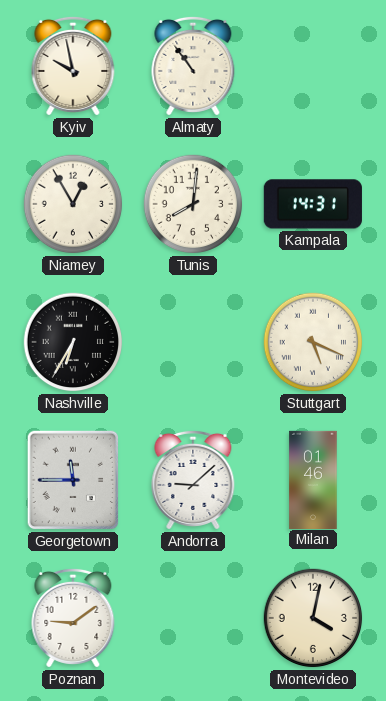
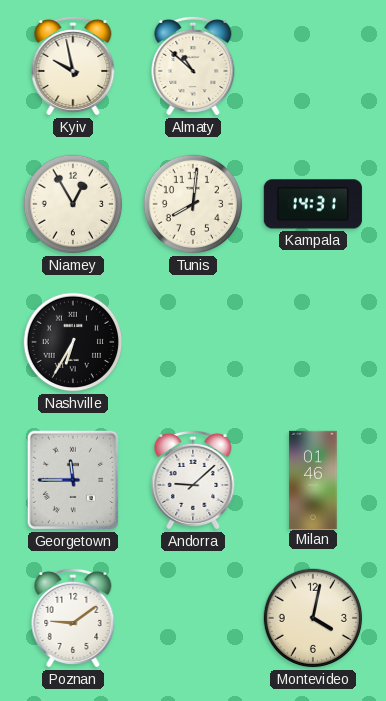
Almaty: 10:54 -> 10:52 (193, 66)
Stuttgart: 5:19 -> none (313, 342)
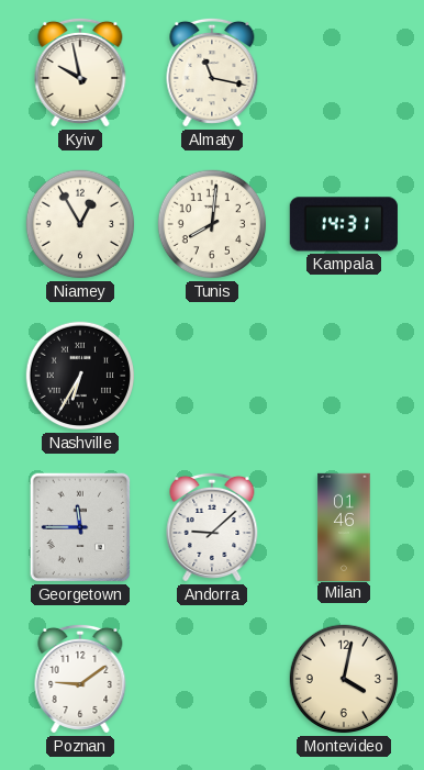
Almaty: 10:52 -> 11:17 (212, 72)
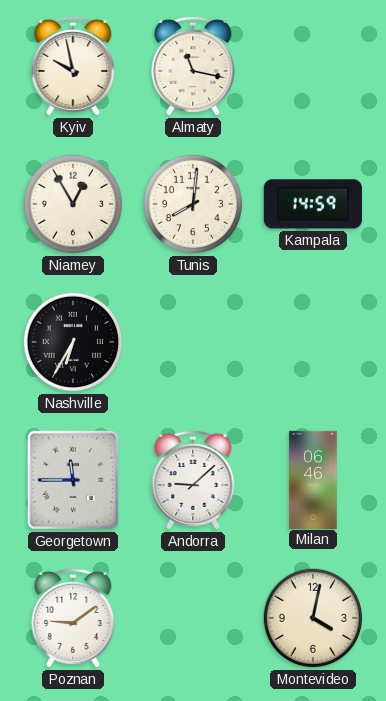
Kampala: 14:31 -> 14:59 (313, 204)
Milan: 01:46 -> 06:46 (313, 479)
